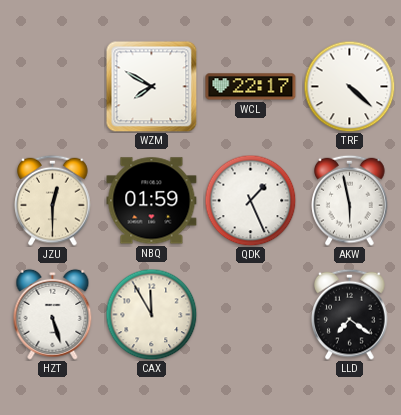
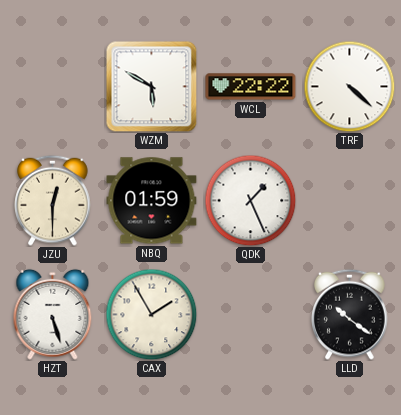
WZM: 7:50 -> 5:50 (151, 86)
WCL: 22:17 -> 22:22 (251, 87)
AKW: 5:58 -> none (350, 200)
CAX: 11:55 -> 1:55 (151, 314)
LLD: 7:21 -> 10:21 (350, 314)
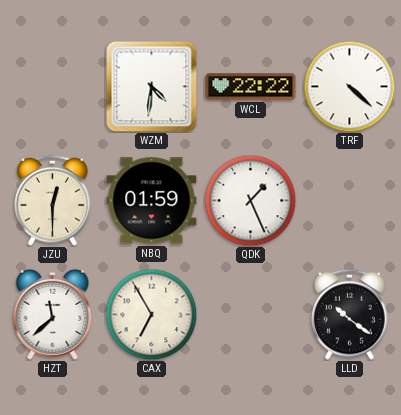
WZM: 5:50 -> 4:31 (151, 86)
HZT: 5:27 -> 11:38 (53, 314)
CAX: 1:55 -> 6:55 (151, 314)
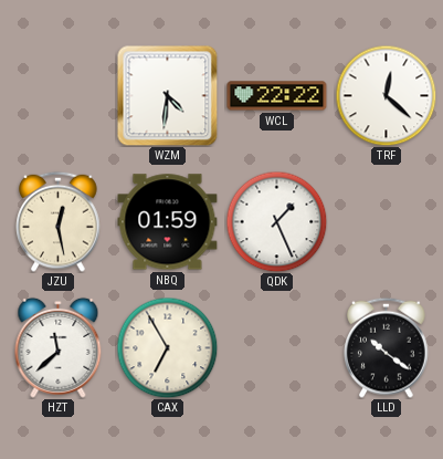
TRF: 4:22 -> 12:22 (386, 95)
JZU: 12:30 -> 12:28 (59, 221)
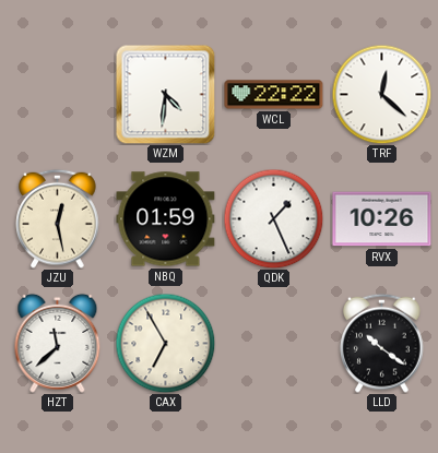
RVX: none -> 10:26 (382, 219)
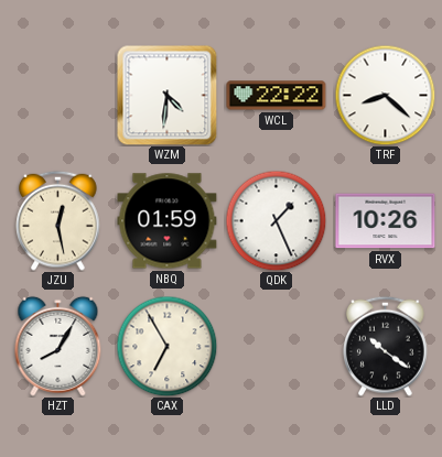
TRF: 12:22 -> 8:22 (385, 95)
HZT: 11:38 -> 8:05 (58, 346)
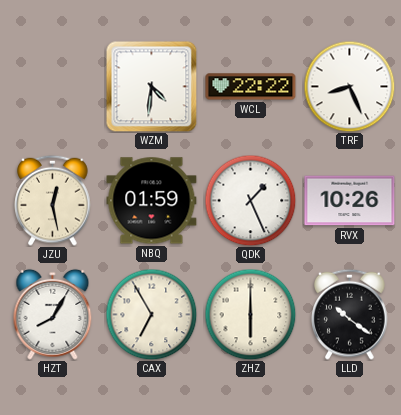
TRF: 8:22 -> 8:26 (349, 86)
ZHZ: none -> 6:00 (250, 314)
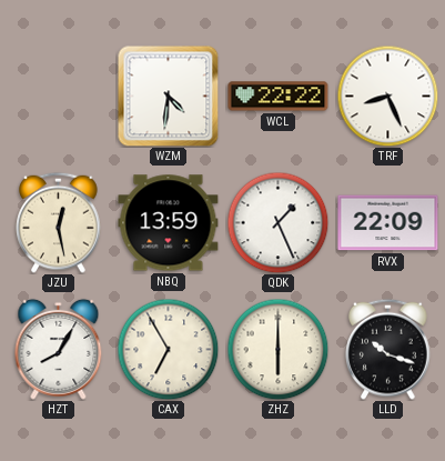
NBQ: 01:59 -> 13:59 (169, 223)
RVX: 10:26 -> 22:09 (388, 223)
LLD: 10:21 -> 10:18 (388, 349)
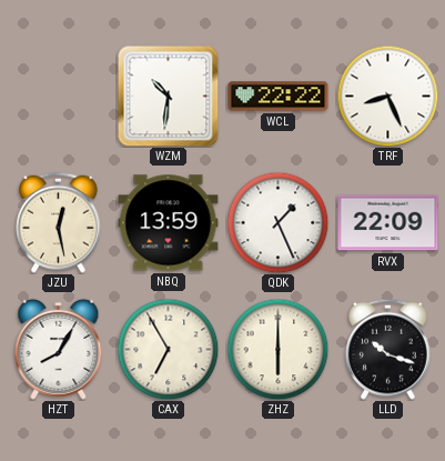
WZM: 4:31 -> 10:31 (168, 96)
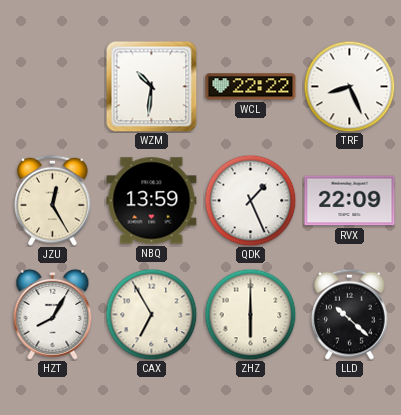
JZU: 12:28 -> 12:25 (53, 200)
LLD: 10:18 -> 10:22 (350, 314)
